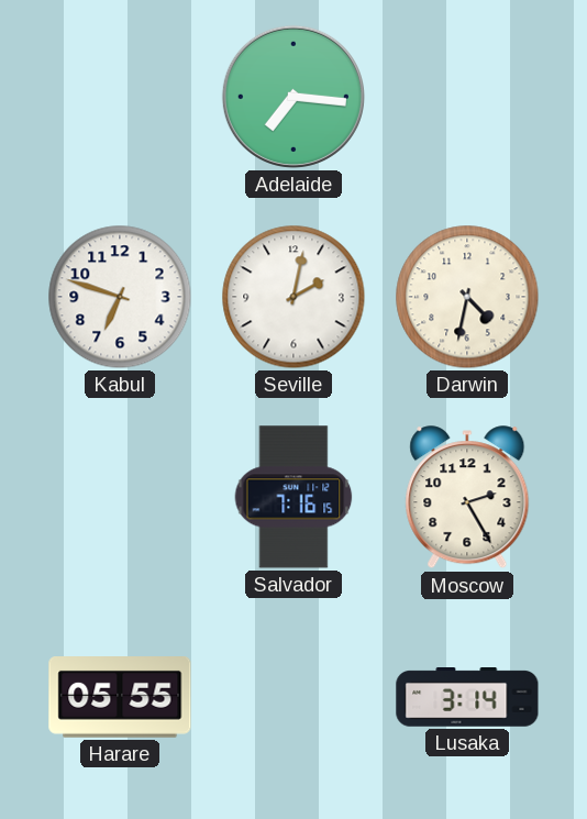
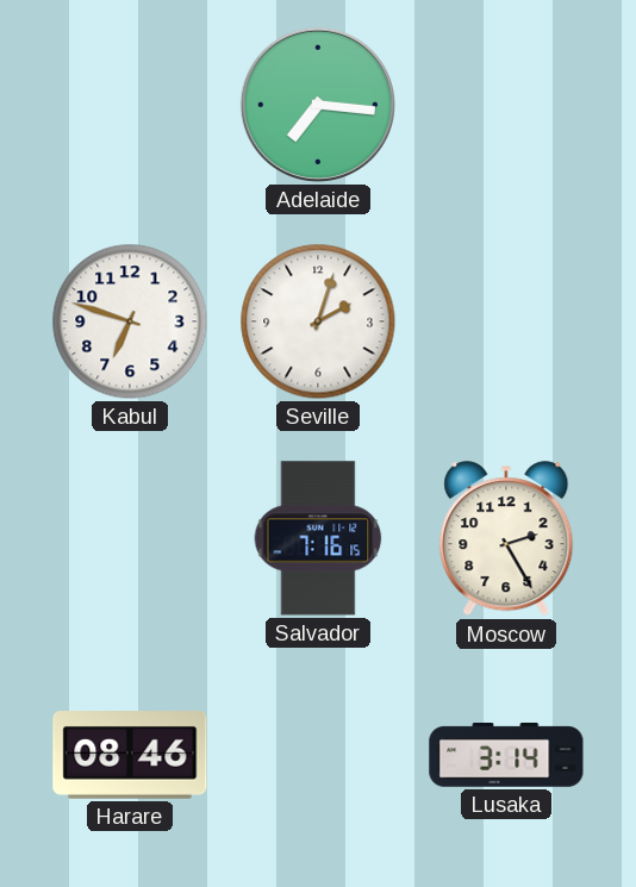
Seville: 2:02 -> 2:03 (318, 321)
Darwin: 4:32 -> none (467, 297)
Harare: 05:55 -> 08:46 (130, 756)
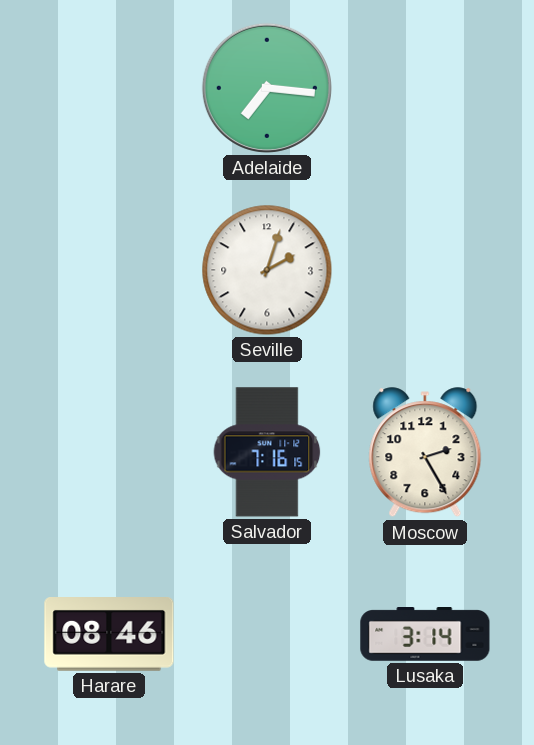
Kabul: 6:48 -> none (130, 321)
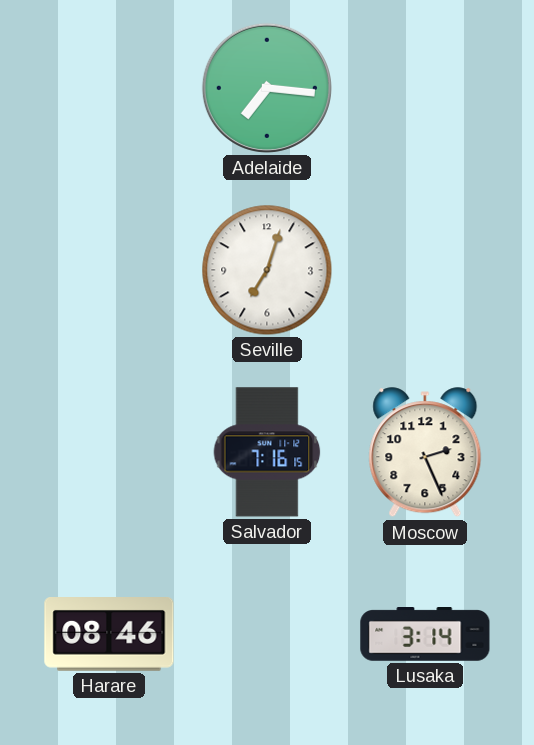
Seville: 2:03 -> 7:03 (267, 270)
Moscow: 2:25 -> 2:26 (425, 453)
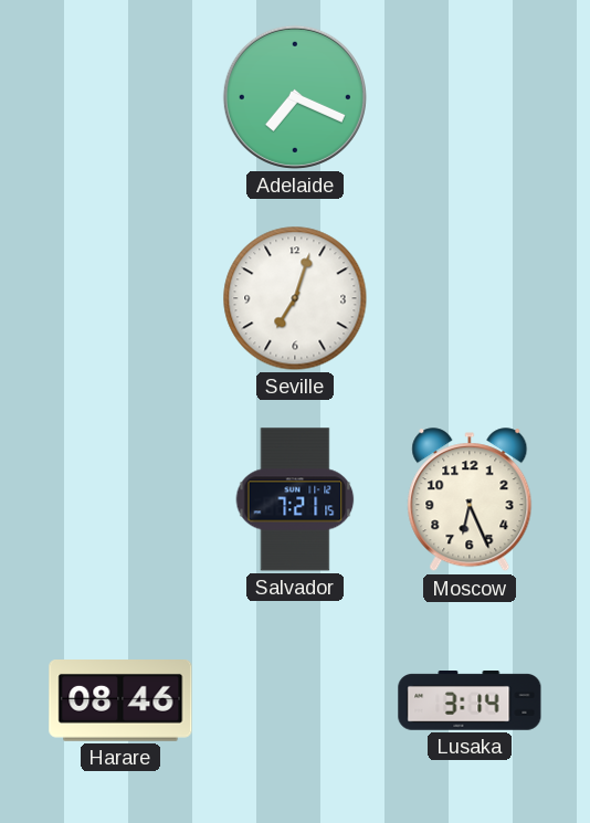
Adelaide: 7:16 -> 7:19 (295, 97)
Salvador: 7:16 -> 7:21 (295, 499)
Moscow: 2:26 -> 6:26 (470, 500)
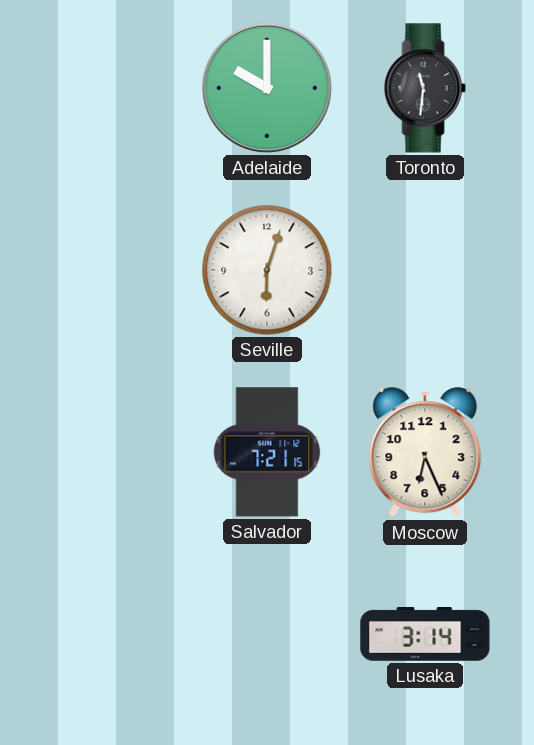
Adelaide: 7:19 -> 10:00 (267, 88)
Toronto: none -> 11:31 (425, 88)
Seville: 7:03 -> 6:03 (267, 270)
Harare: 08:46 -> none (120, 701)
